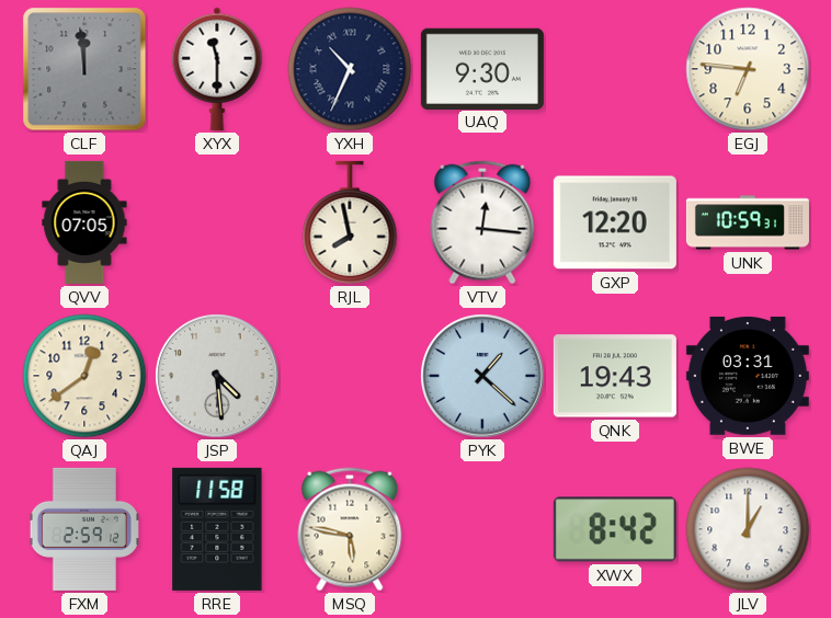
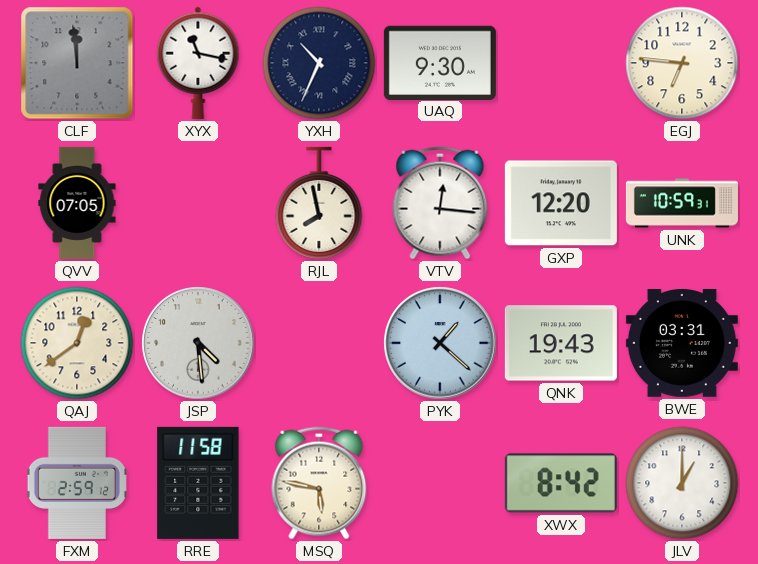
XYX: 11:30 -> 11:17 (198, 63)
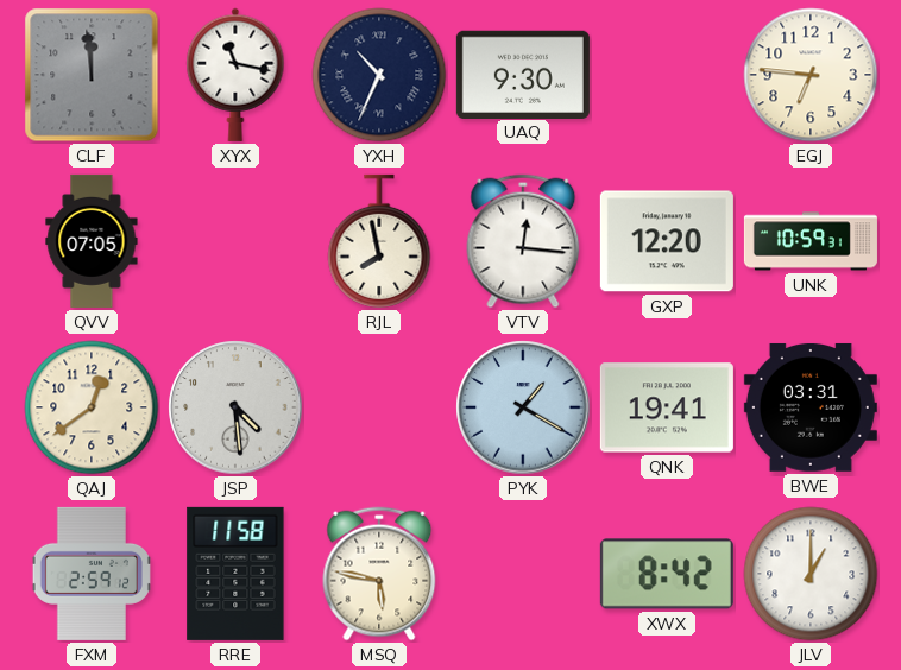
PYK: 1:22 -> 1:20 (523, 407)
QNK: 19:43 -> 19:41 (667, 407)
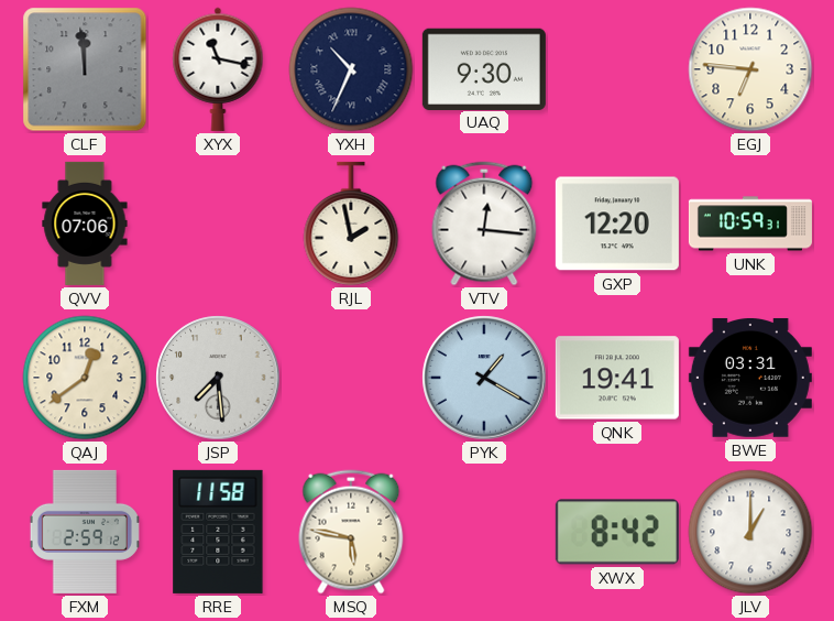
QVV: 07:05 -> 07:06 (85, 224)
RJL: 7:58 -> 1:58 (351, 224)
JSP: 4:29 -> 7:29 (218, 378)
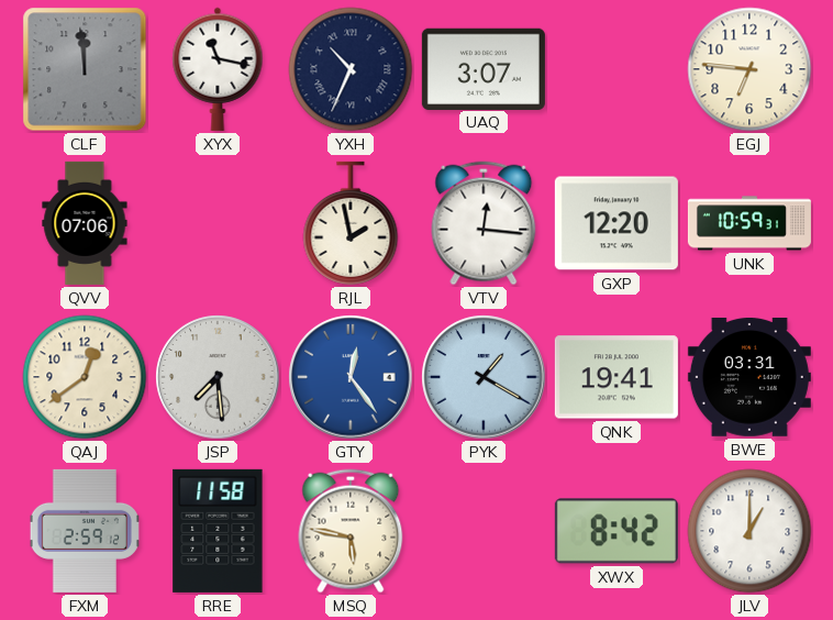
UAQ: 9:30 -> 3:07 (484, 68)
GTY: none -> 12:24 (351, 377)
